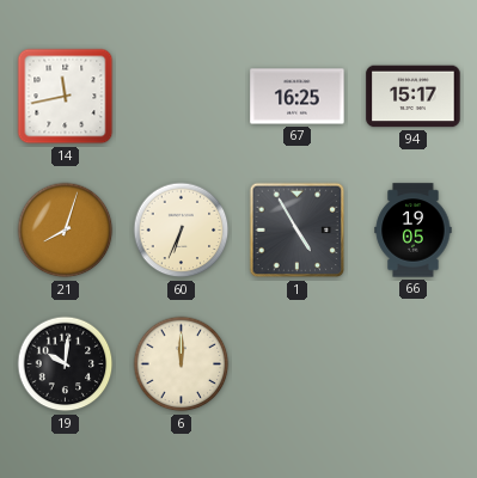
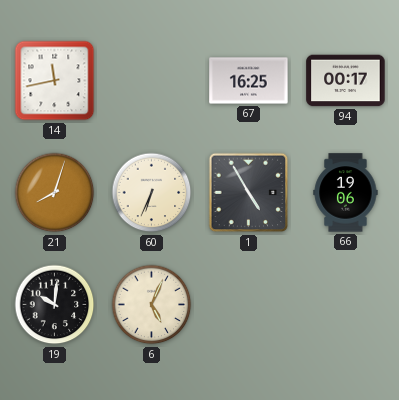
94: 15:17 -> 00:17 (346, 81)
66: 19:05 -> 19:06 (346, 193)
6: 12:00 -> 5:04 (152, 305)
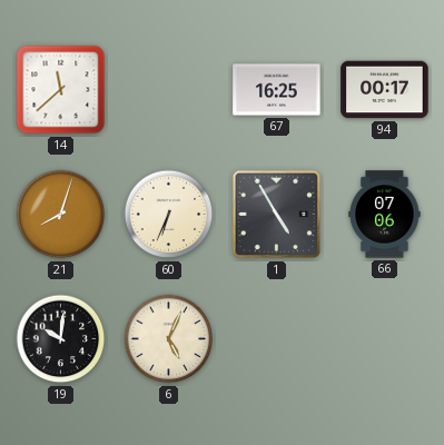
14: 11:43 -> 11:38 (61, 90)
66: 19:06 -> 07:06 (385, 215)
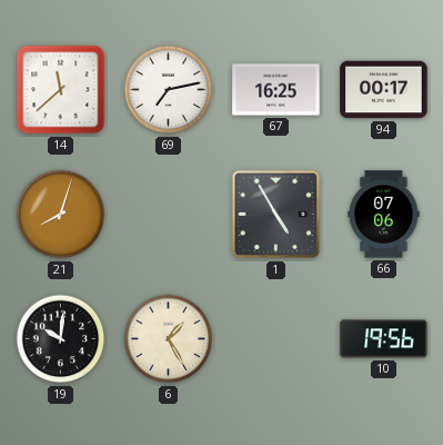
69: none -> 7:13 (169, 90)
60: 6:34 -> none (169, 215)
6: 5:04 -> 1:25 (169, 339)
10: none -> 19:56 (384, 339)
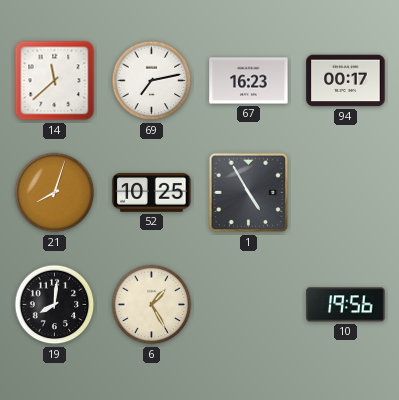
67: 16:25 -> 16:23 (249, 81)
52: none -> 10:25 (152, 193)
66: 07:06 -> none (384, 215)
19: 10:01 -> 8:01 (55, 305)
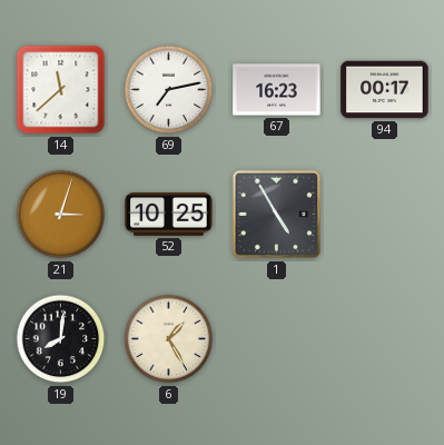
21: 8:03 -> 3:03 (61, 215)
10: 19:56 -> none (346, 305)
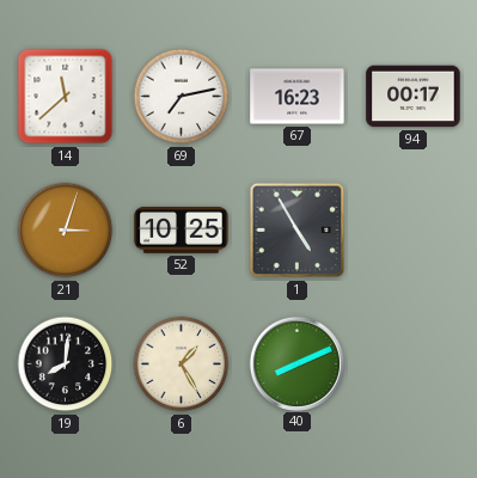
40: none -> 8:11 (296, 363)
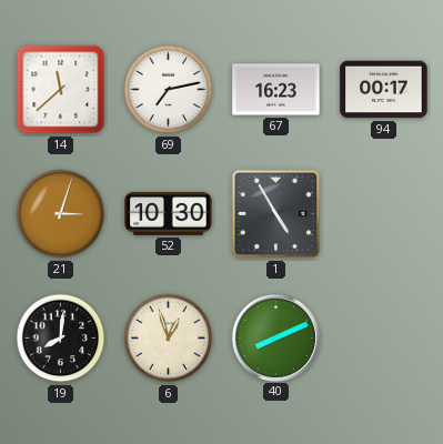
52: 10:25 -> 10:30 (169, 214)
6: 1:25 -> 12:57 (169, 339)
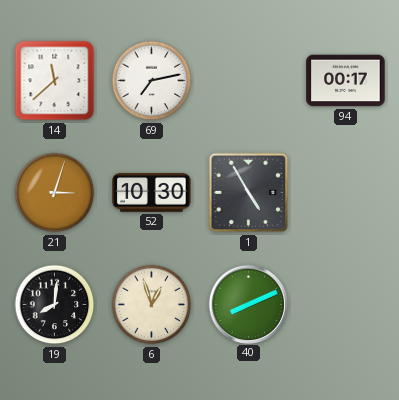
67: 16:23 -> none (276, 90)
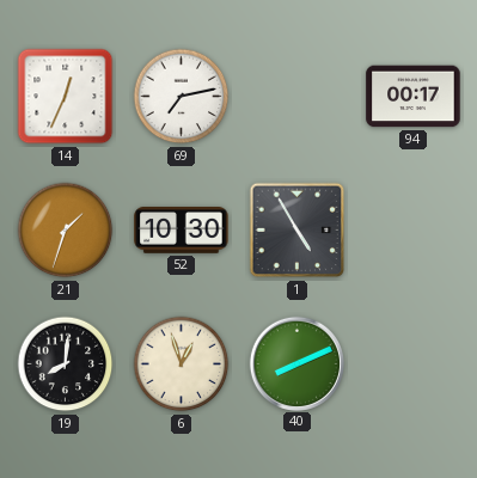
14: 11:38 -> 12:34 (66, 97)
21: 3:03 -> 1:33 (66, 231)
